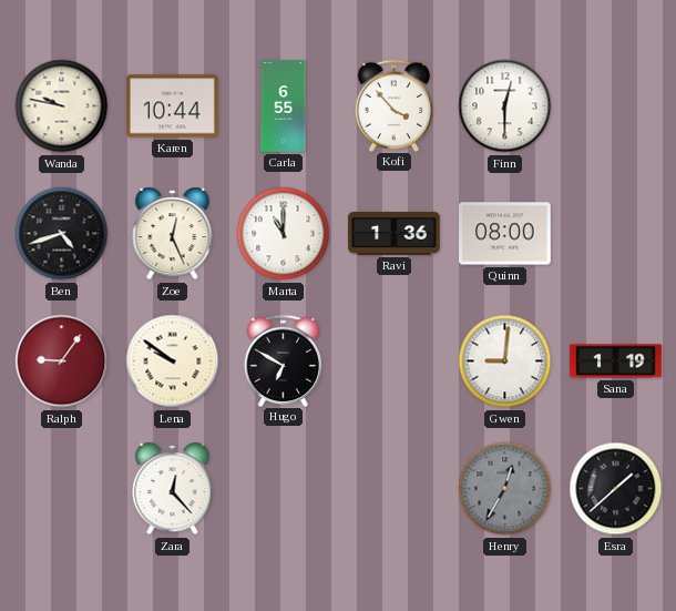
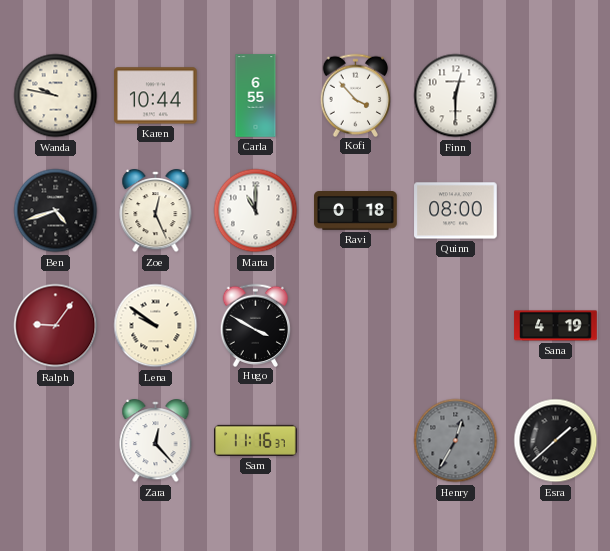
Ravi: 1:36 -> 0:18 (356, 211)
Hugo: 6:50 -> 3:50 (256, 325)
Gwen: 9:01 -> none (505, 361)
Sana: 1:19 -> 4:19 (556, 326)
Sam: none -> 11:16 (256, 440)
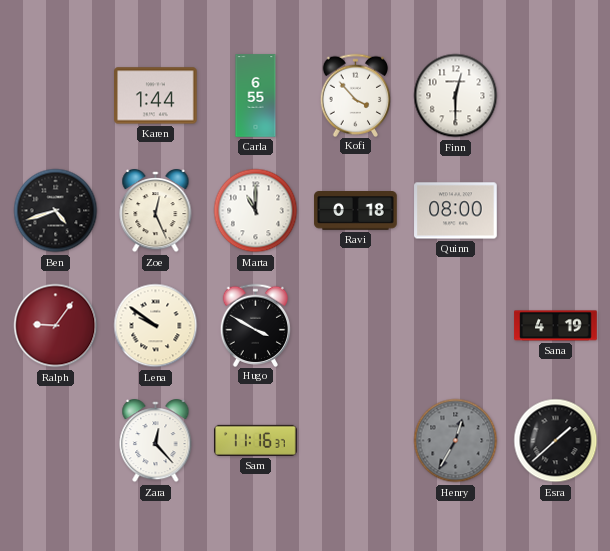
Wanda: 9:47 -> none (56, 96)
Karen: 10:44 -> 1:44 (156, 96)
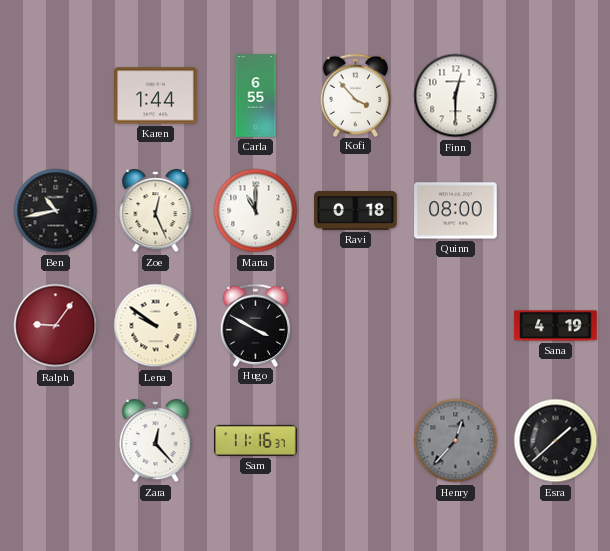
Ben: 4:42 -> 10:43 (56, 211)
Henry: 12:35 -> 12:37 (456, 441)
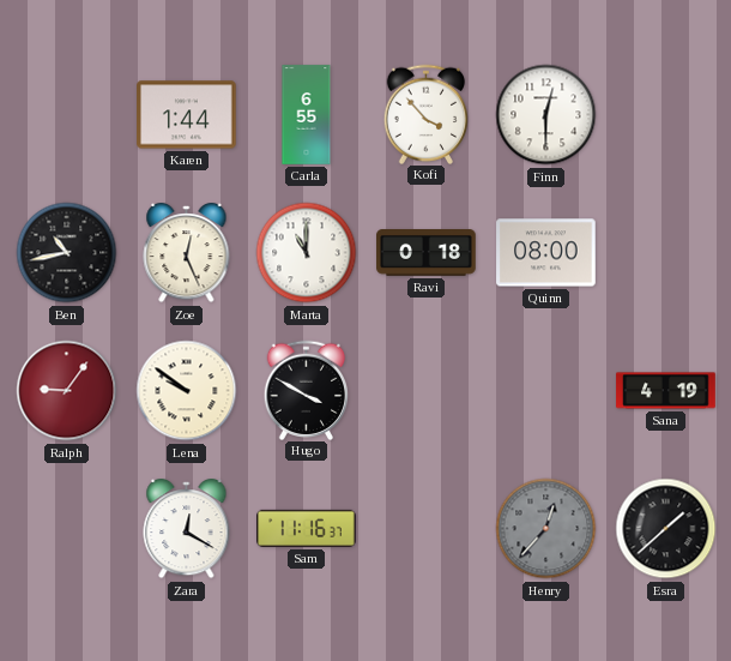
Zara: 12:23 -> 12:20 (187, 530)
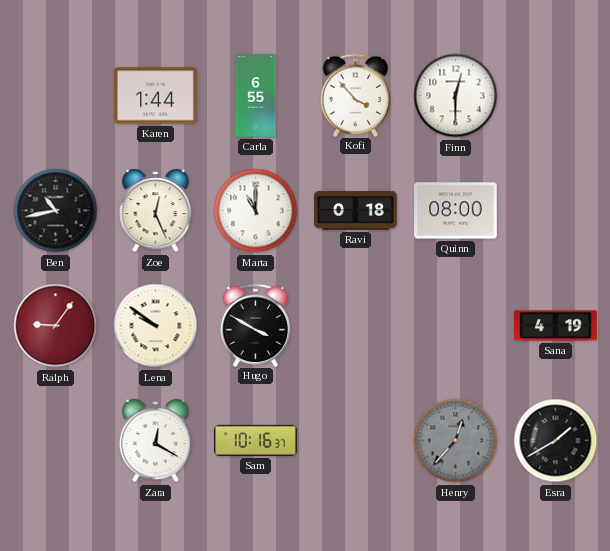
Sam: 11:16 -> 10:16 (256, 440)
Esra: 1:38 -> 1:40 (556, 441)
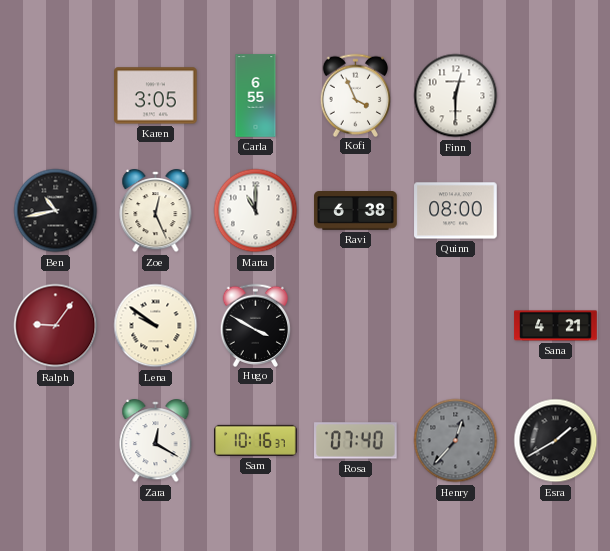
Karen: 1:44 -> 3:05 (156, 96)
Kofi: 3:53 -> 3:56 (356, 95)
Ravi: 0:18 -> 6:38 (356, 211)
Sana: 4:19 -> 4:21 (556, 326)
Rosa: none -> 07:40 (356, 441)
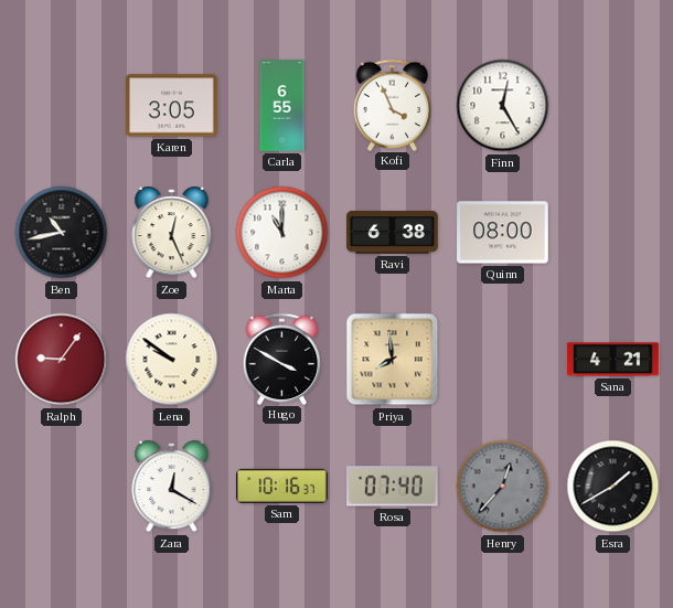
Finn: 12:30 -> 12:25 (503, 106)
Priya: none -> 7:59 (393, 360)
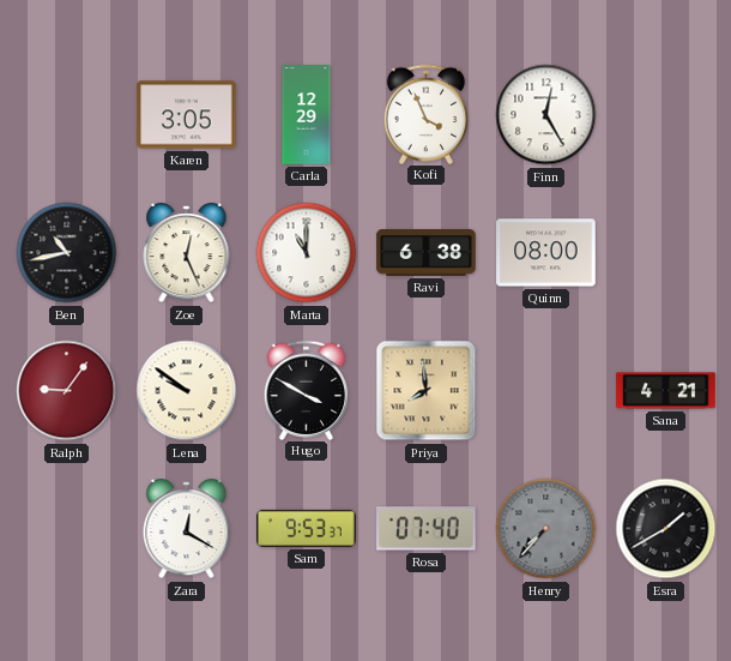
Carla: 6:55 -> 12:29 (307, 115)
Sam: 10:16 -> 9:53 (307, 528)
Henry: 12:37 -> 7:37 (546, 529)
